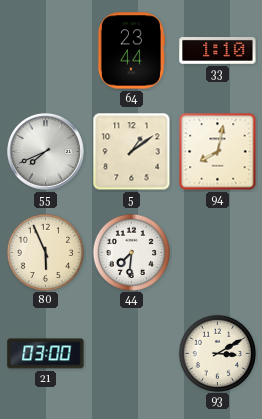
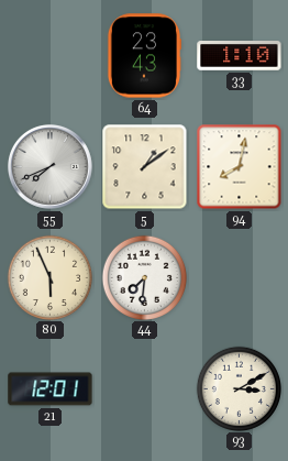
64: 23:44 -> 23:43 (144, 56)
21: 03:00 -> 12:01 (51, 389)
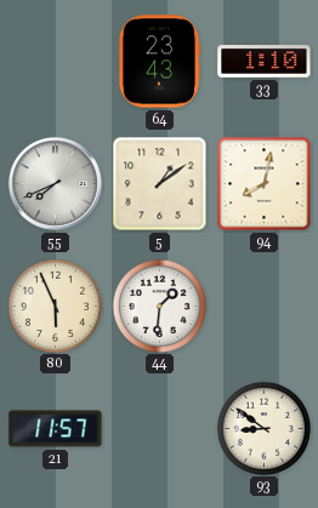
44: 7:31 -> 1:31 (159, 306)
21: 12:01 -> 11:57 (56, 429)
93: 3:10 -> 8:51 (263, 428)
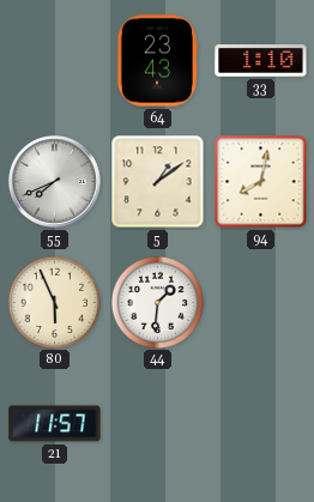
93: 8:51 -> none (263, 428)
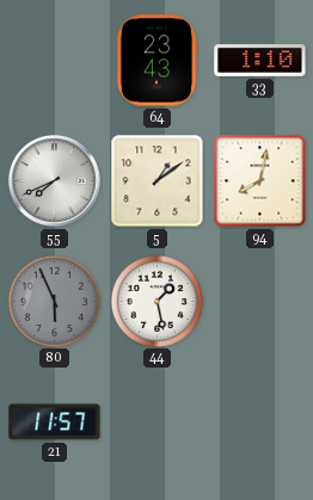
80 dial: cream -> grey (54, 301)
44: 1:31 -> 1:28 (156, 301)
